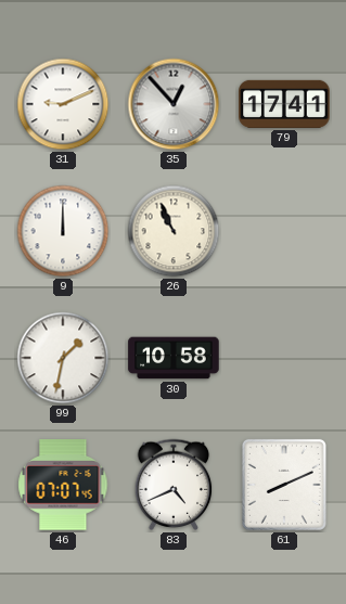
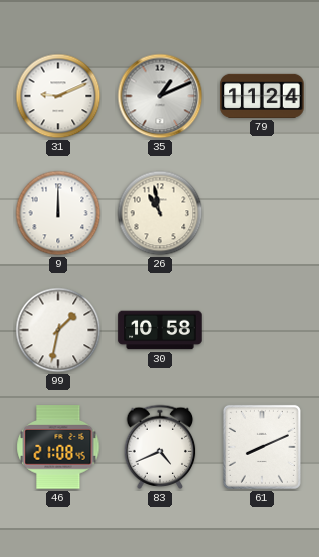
35: 12:53 -> 1:11 (160, 96)
79: 17:41 -> 11:24 (262, 96)
26: 10:56 -> 10:58 (160, 213)
46: 07:07 -> 21:08 (58, 447)
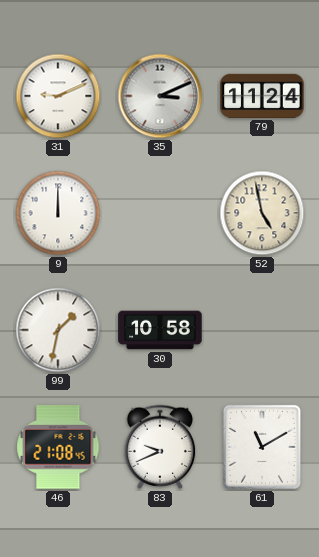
35: 1:11 -> 3:11 (160, 96)
26: 10:58 -> none (160, 213)
52: none -> 4:58 (262, 213)
83: 4:41 -> 9:41 (160, 447)
61: 8:11 -> 11:10 (262, 447)
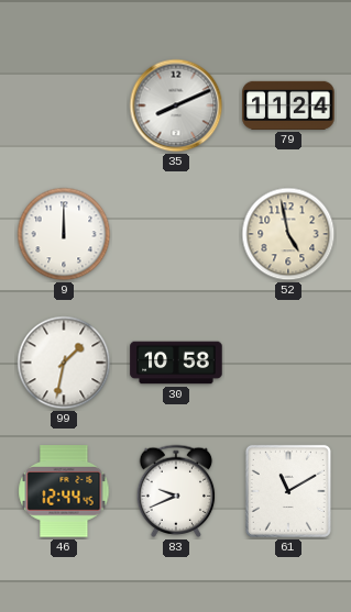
31: 9:11 -> none (58, 96)
35: 3:11 -> 8:11 (176, 105)
46: 21:08 -> 12:44 (64, 491)
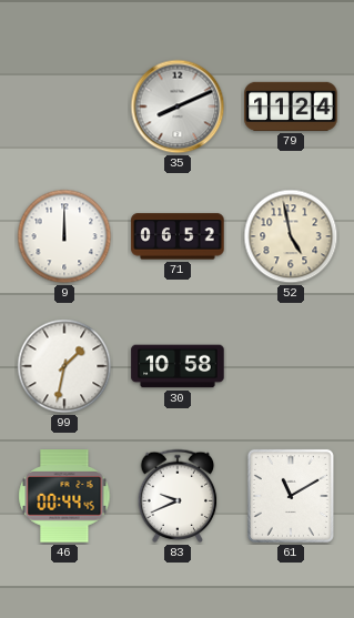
71: none -> 06:52 (178, 236)
46: 12:44 -> 00:44 (64, 496)
